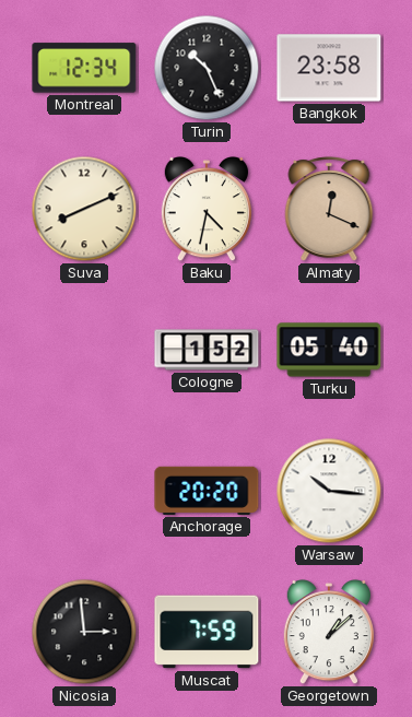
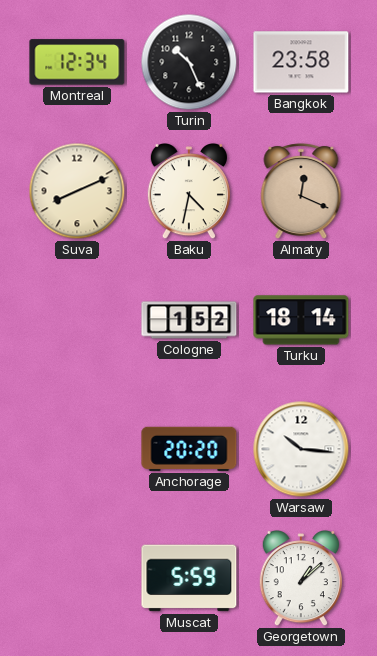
Turku: 05:40 -> 18:14 (301, 320)
Nicosia: 2:59 -> none (84, 632)
Muscat: 7:59 -> 5:59 (189, 578)
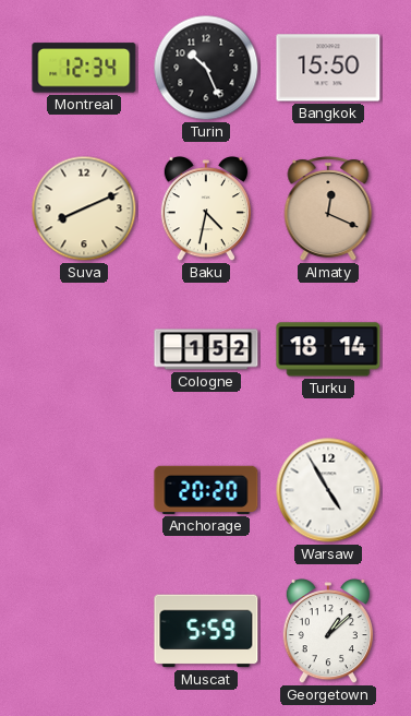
Bangkok: 23:58 -> 15:50 (328, 68)
Warsaw: 10:16 -> 4:55 (328, 490)
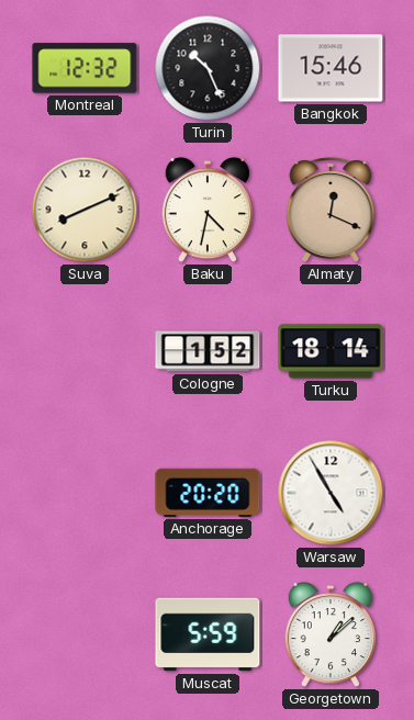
Montreal: 12:34 -> 12:32 (85, 68)
Bangkok: 15:50 -> 15:46 (331, 68)
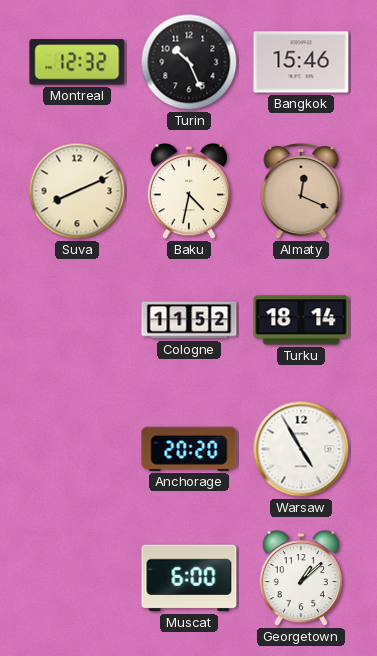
Cologne: 1:52 -> 11:52 (189, 320)
Muscat: 5:59 -> 6:00 (189, 578)
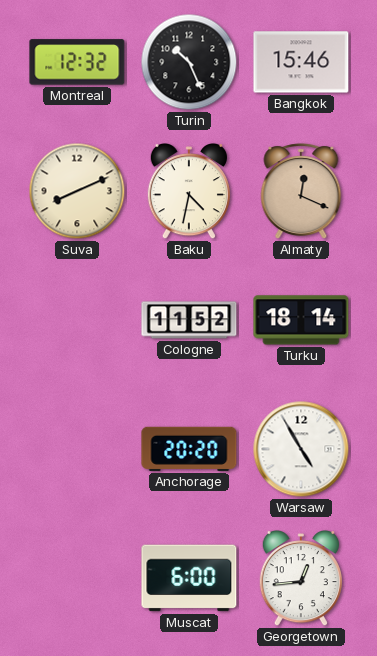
Georgetown: 1:08 -> 12:44 (301, 579)
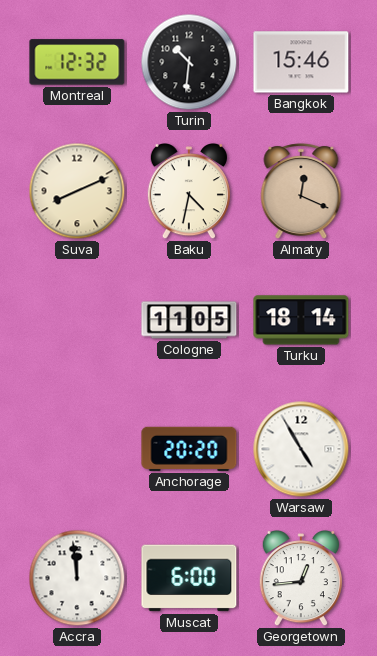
Turin: 10:26 -> 10:31 (189, 62)
Cologne: 11:52 -> 11:05 (189, 320)
Accra: none -> 11:59 (77, 578)
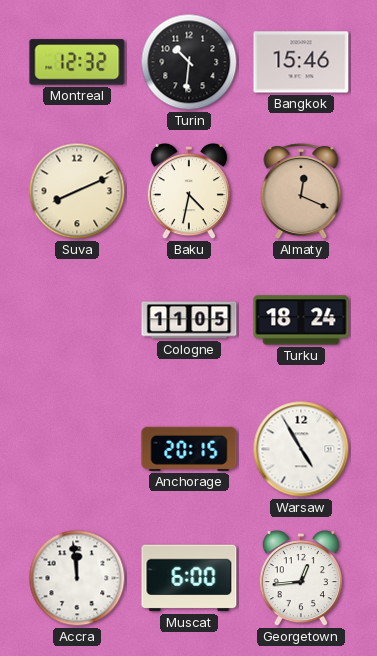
Turku: 18:14 -> 18:24 (301, 320)
Anchorage: 20:20 -> 20:15 (189, 449)
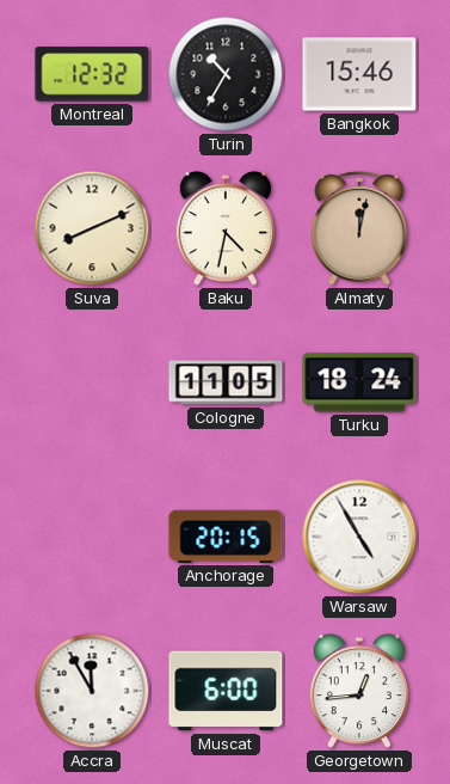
Turin: 10:31 -> 10:35 (226, 74)
Almaty: 12:19 -> 12:02 (359, 228)
Accra: 11:59 -> 11:55 (92, 691)
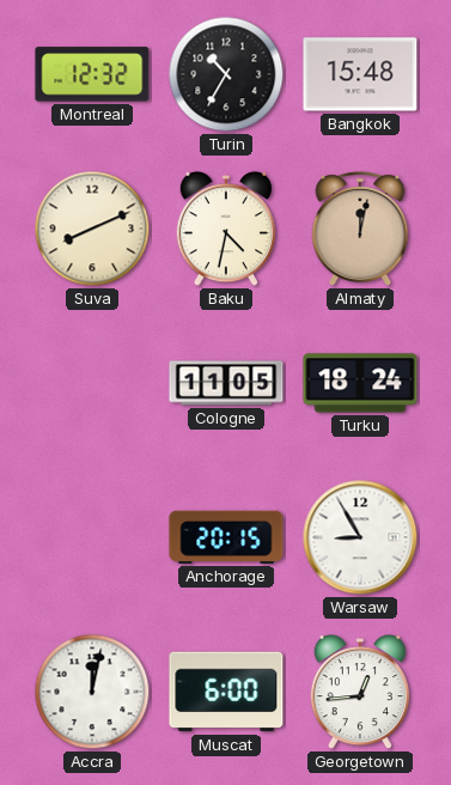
Bangkok: 15:46 -> 15:48 (360, 74)
Warsaw: 4:55 -> 8:55 (360, 537)
Accra: 11:55 -> 12:02 (92, 692)
